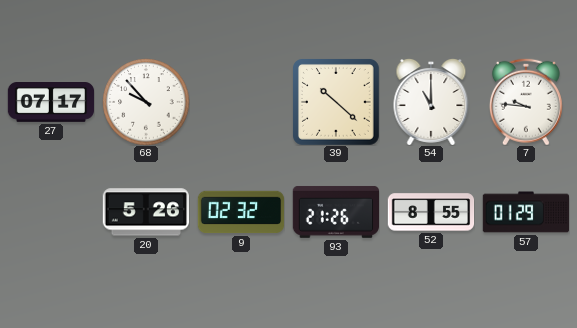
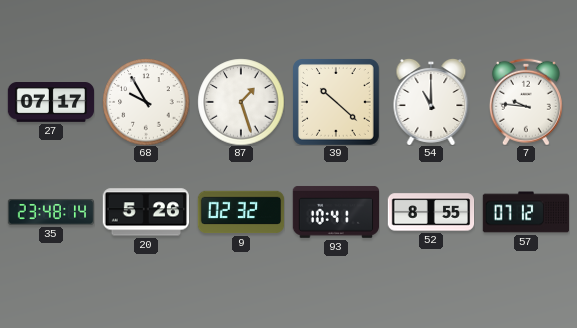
68: 9:53 -> 9:55 (146, 102)
87: none -> 1:27 (241, 102)
35: none -> 23:48 (51, 212)
93: 21:26 -> 10:41 (335, 212)
57: 01:29 -> 07:12 (526, 212)
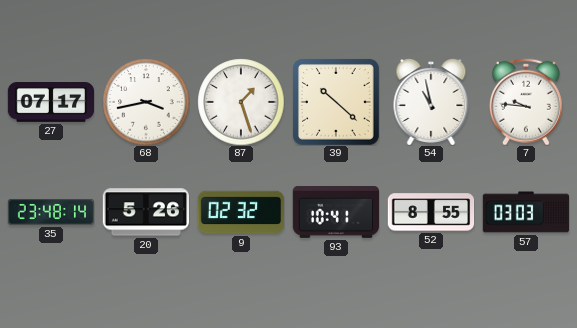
68: 9:55 -> 3:43 (146, 102)
54: 11:00 -> 10:58 (431, 102)
57: 07:12 -> 03:03 (526, 212)
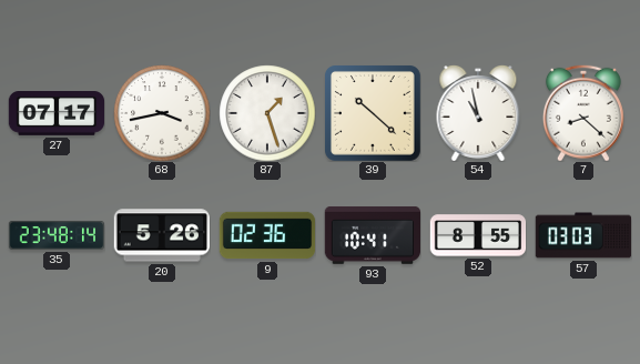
7: 9:46 -> 8:22 (583, 113)
9: 02:32 -> 02:36 (267, 235)
